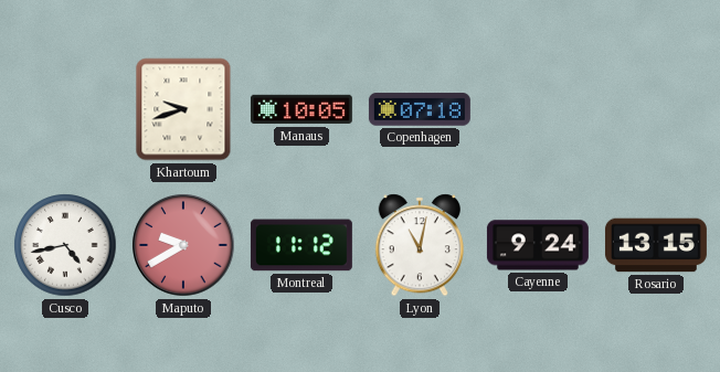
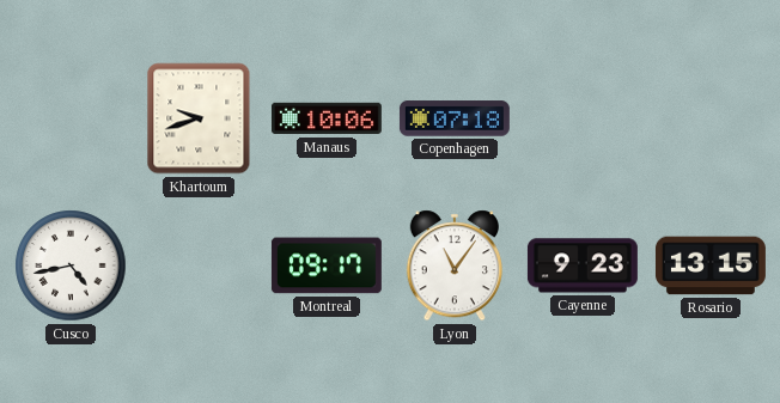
Manaus: 10:05 -> 10:06 (327, 118)
Maputo: 9:40 -> none (183, 245)
Montreal: 11:12 -> 09:17 (327, 265)
Lyon: 11:02 -> 11:06 (453, 265)
Cayenne: 9:24 -> 9:23 (583, 265)
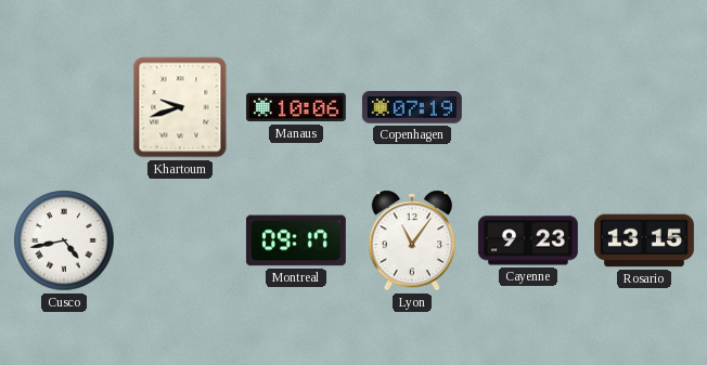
Copenhagen: 07:18 -> 07:19 (412, 107)
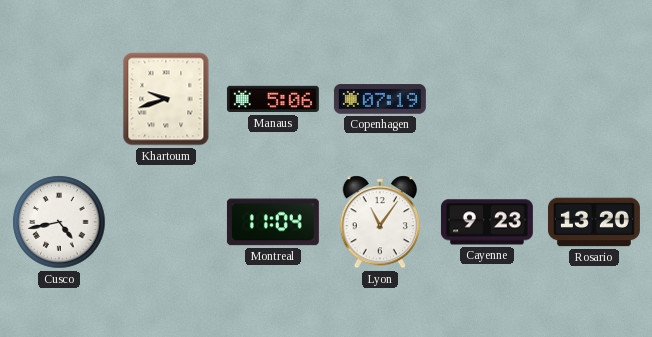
Manaus: 10:06 -> 5:06 (273, 99)
Montreal: 09:17 -> 11:04 (273, 222)
Rosario: 13:15 -> 13:20 (594, 222)
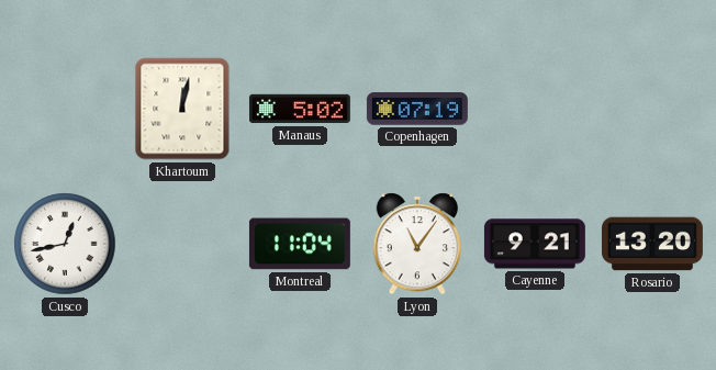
Khartoum: 9:42 -> 12:02 (182, 109)
Manaus: 5:06 -> 5:02 (300, 109)
Cusco: 4:43 -> 12:43 (65, 244)
Cayenne: 9:23 -> 9:21 (535, 244)
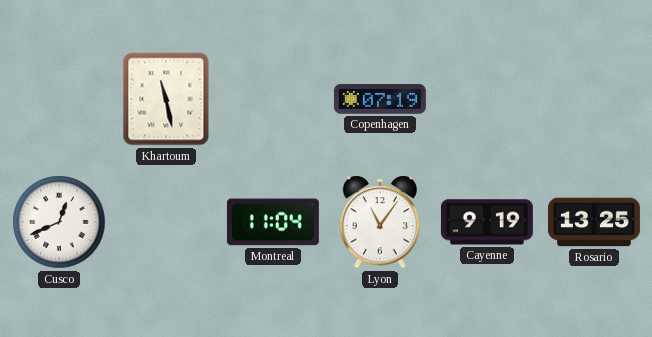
Khartoum: 12:02 -> 11:28 (166, 99)
Manaus: 5:02 -> none (300, 109)
Cusco: 12:43 -> 12:41 (59, 222)
Cayenne: 9:21 -> 9:19 (487, 222)
Rosario: 13:20 -> 13:25 (594, 222)
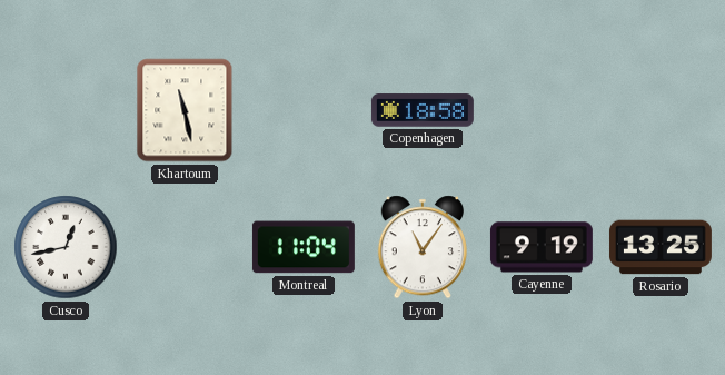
Copenhagen: 07:19 -> 18:58 (423, 110)
Cusco: 12:41 -> 12:43 (66, 247)
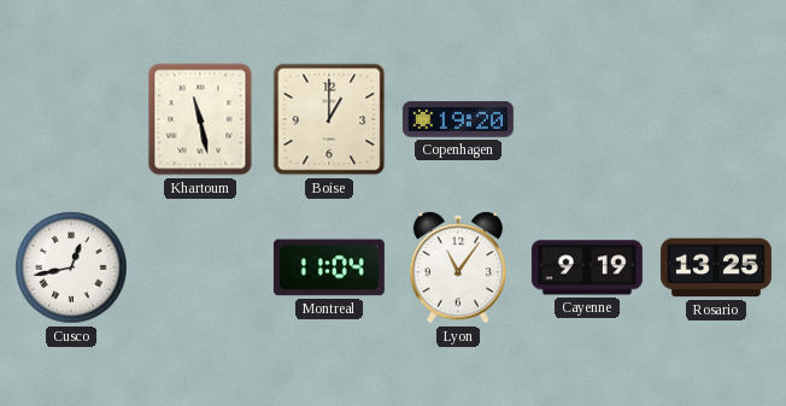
Boise: none -> 1:00 (329, 119)
Copenhagen: 18:58 -> 19:20 (458, 119)
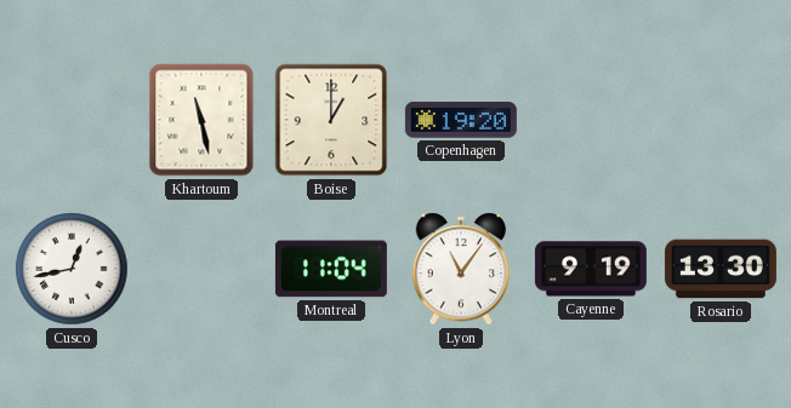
Rosario: 13:25 -> 13:30 (721, 269)
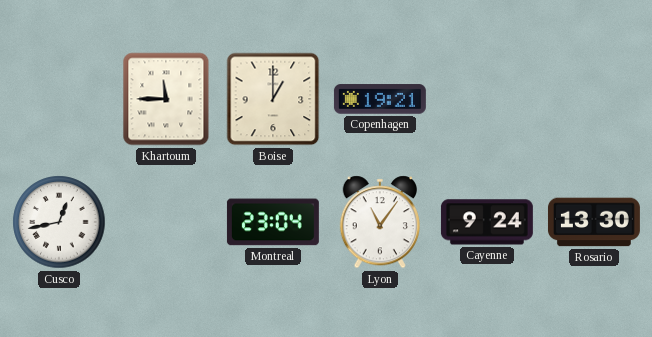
Khartoum: 11:28 -> 11:45 (166, 99)
Copenhagen: 19:20 -> 19:21 (380, 99)
Montreal: 11:04 -> 23:04 (273, 222)
Cayenne: 9:19 -> 9:24 (487, 222)
